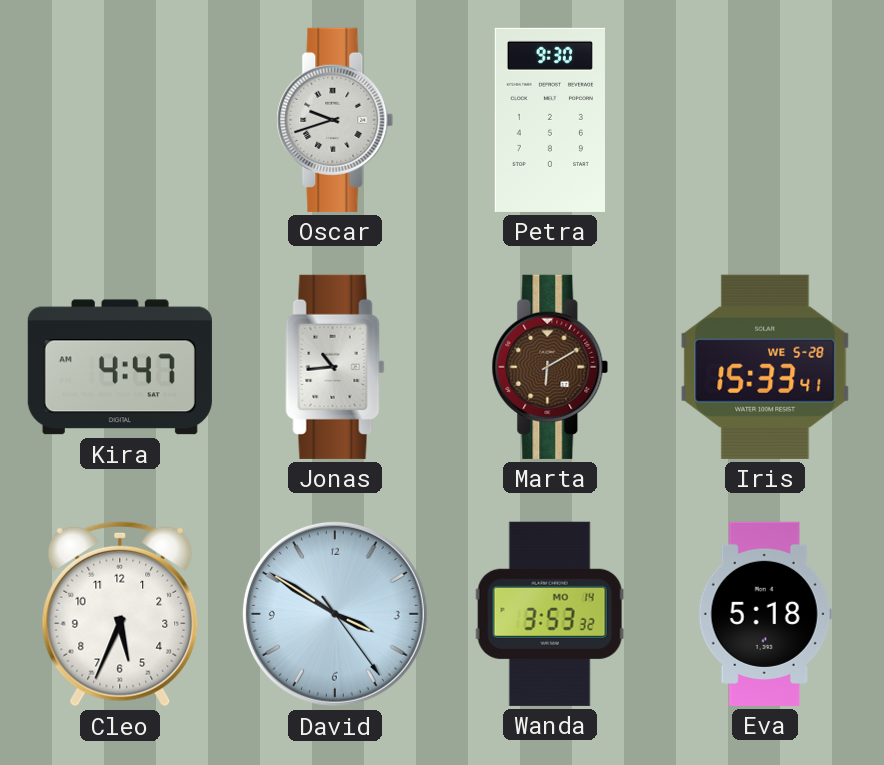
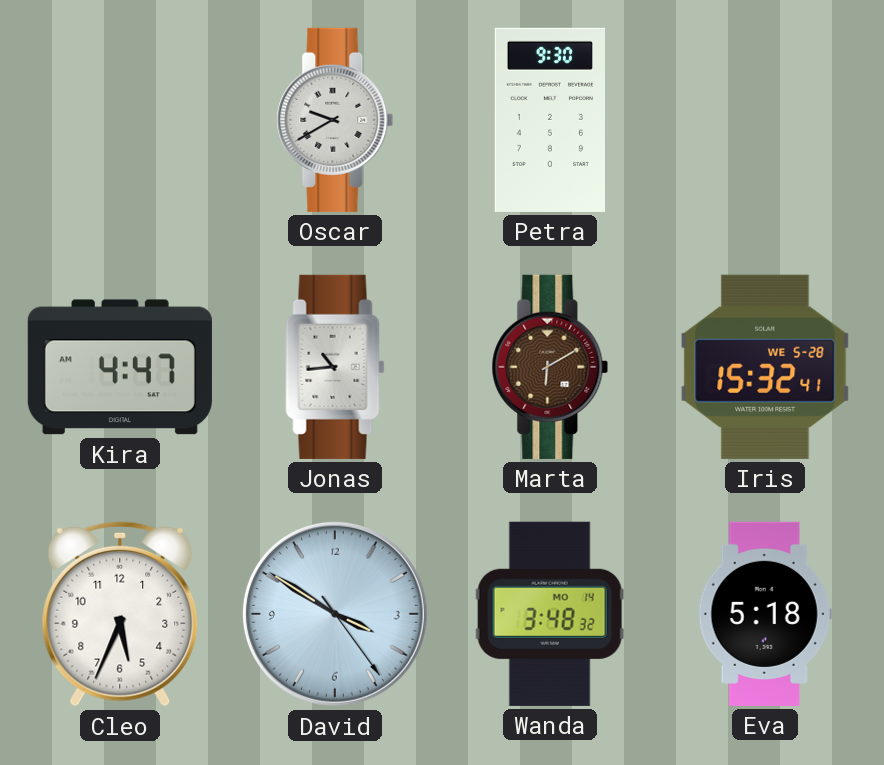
Oscar: 9:42 -> 9:40 (335, 120)
Iris: 15:33 -> 15:32 (765, 367)
Wanda: 3:53 -> 3:48 (550, 614)
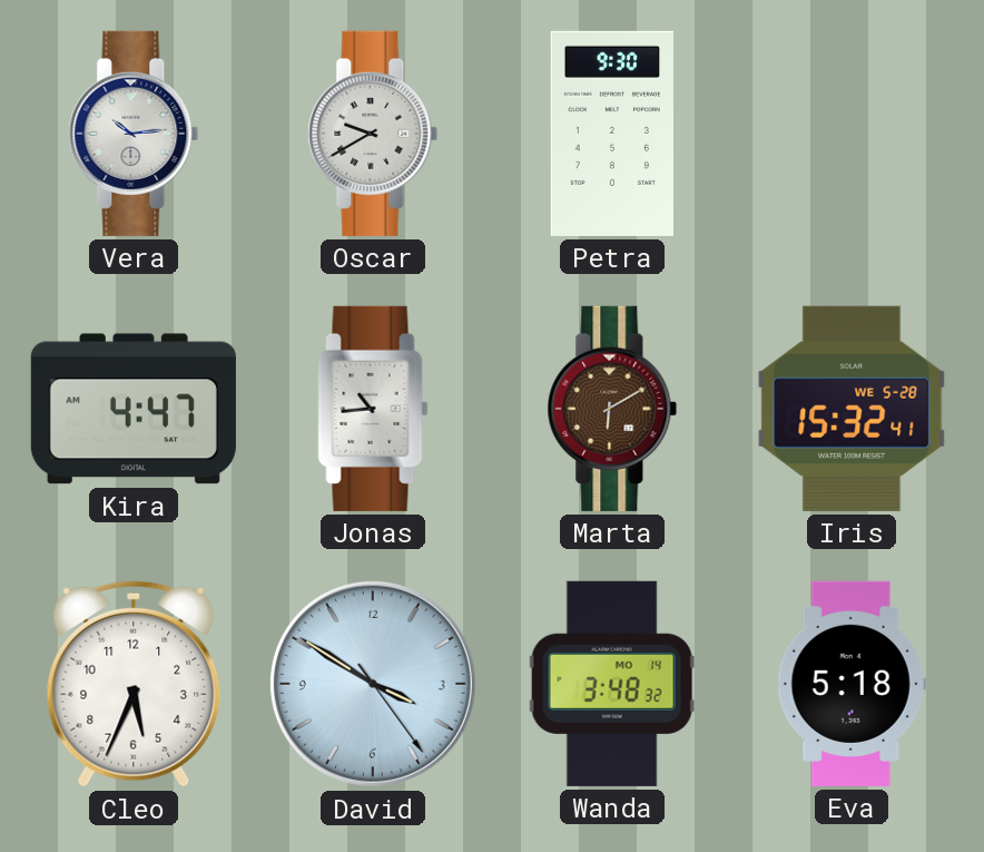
Vera: none -> 10:14 (134, 134)
